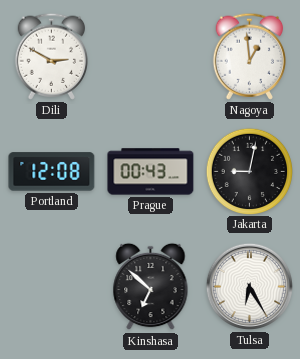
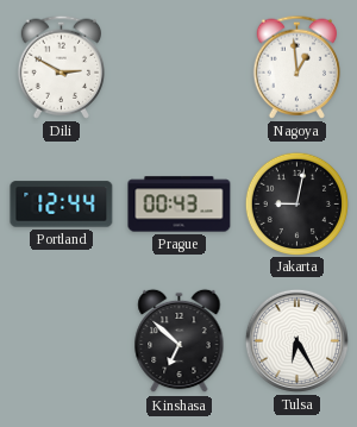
Portland: 12:08 -> 12:44 (62, 205)
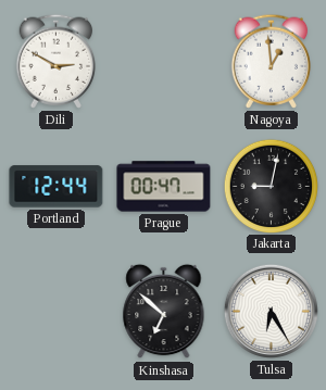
Prague: 00:43 -> 00:47 (164, 187)
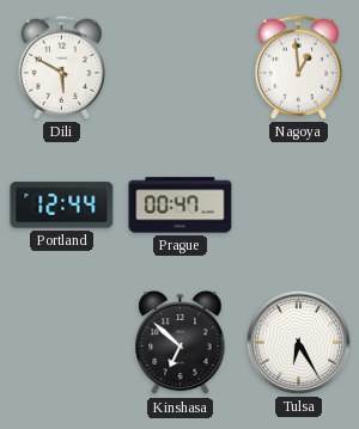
Dili: 2:50 -> 5:50 (61, 67)
Jakarta: 9:02 -> none (271, 186)
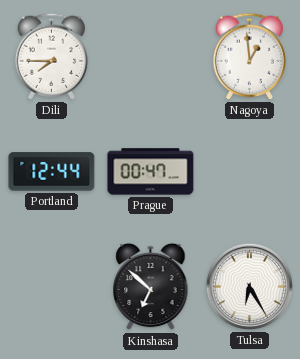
Dili: 5:50 -> 7:45 (51, 56)
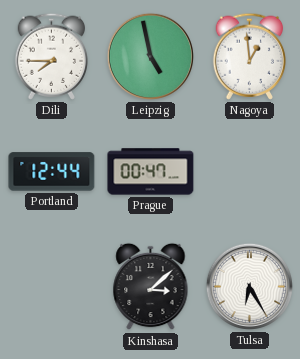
Leipzig: none -> 4:58 (150, 56)
Kinshasa: 6:52 -> 3:08 (151, 287)
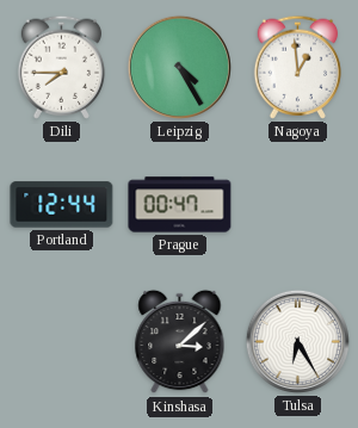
Leipzig: 4:58 -> 4:25 (179, 67)
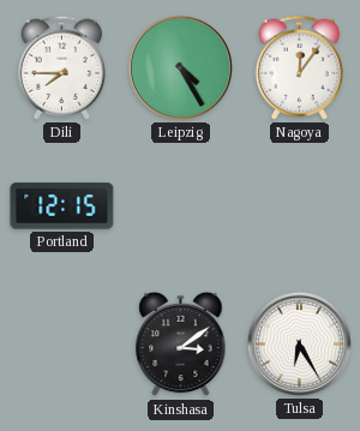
Nagoya: 12:59 -> 12:06 (299, 67)
Portland: 12:44 -> 12:15 (62, 206)
Prague: 00:47 -> none (180, 205)
Kinshasa: 3:08 -> 3:09 (181, 345)
